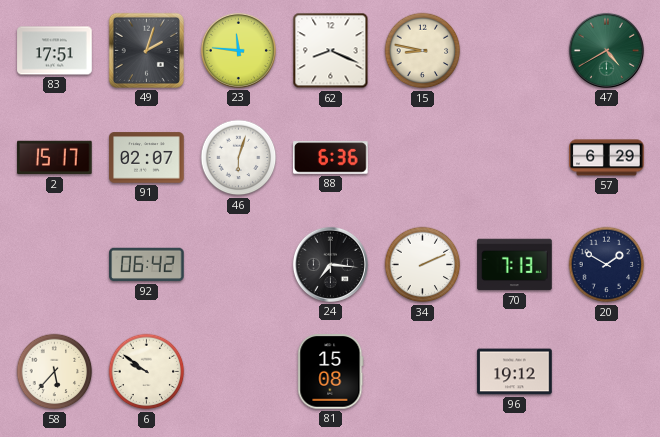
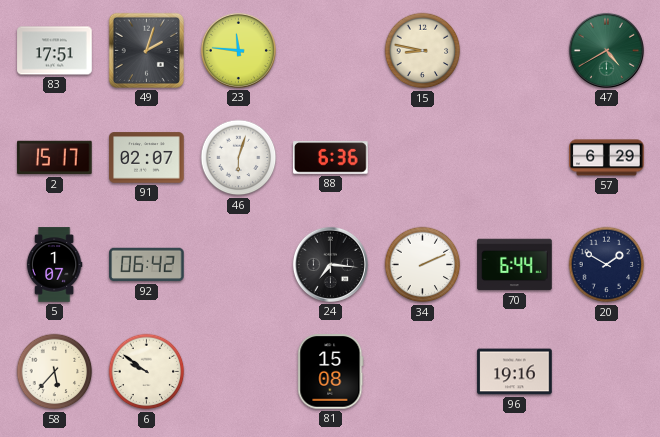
62: 8:19 -> none (331, 51)
5: none -> 1:07 (54, 265)
70: 7:13 -> 6:44 (515, 265)
96: 19:12 -> 19:16 (515, 372)
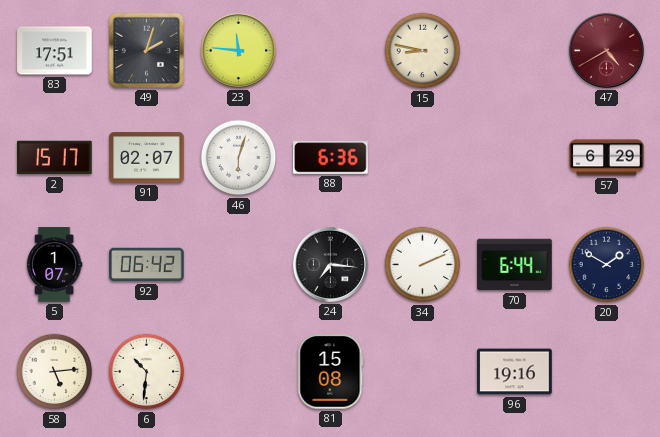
47 dial: green -> burgundy (606, 50)
58: 5:37 -> 5:14 (55, 372)
6: 9:51 -> 10:31 (147, 372)
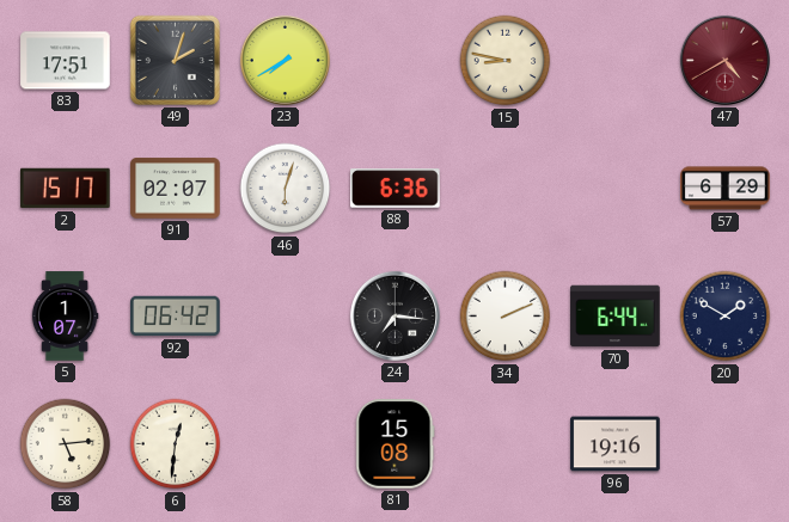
23: 11:46 -> 7:40 (285, 60)
6: 10:31 -> 12:31 (176, 444)
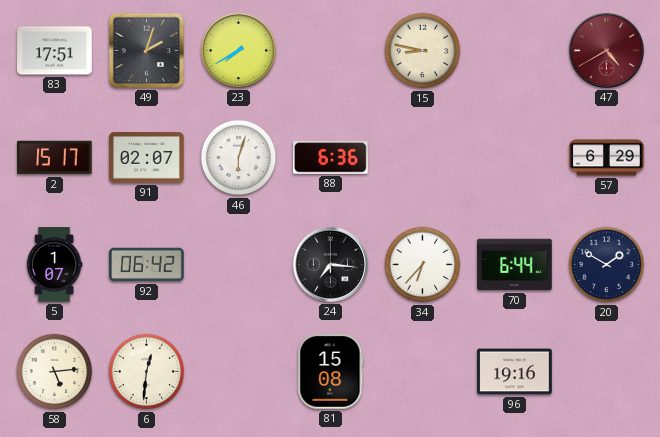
34: 2:11 -> 6:37 (423, 265)
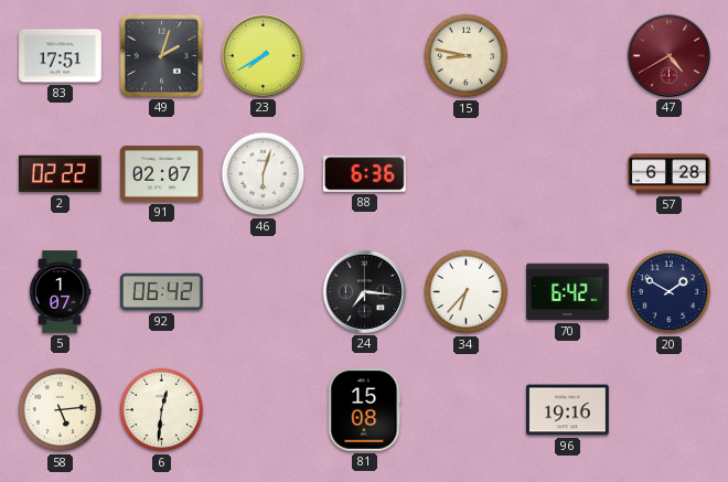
2: 15:17 -> 02:22 (61, 174)
57: 6:29 -> 6:28 (670, 174)
70: 6:44 -> 6:42 (568, 292)
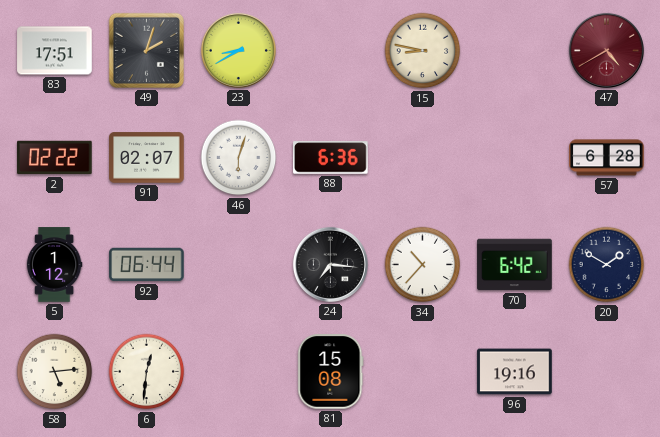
23: 7:40 -> 8:40 (238, 50)
5: 1:07 -> 1:12 (54, 265)
92: 06:42 -> 06:44 (147, 265)
34: 6:37 -> 10:37 (423, 265)
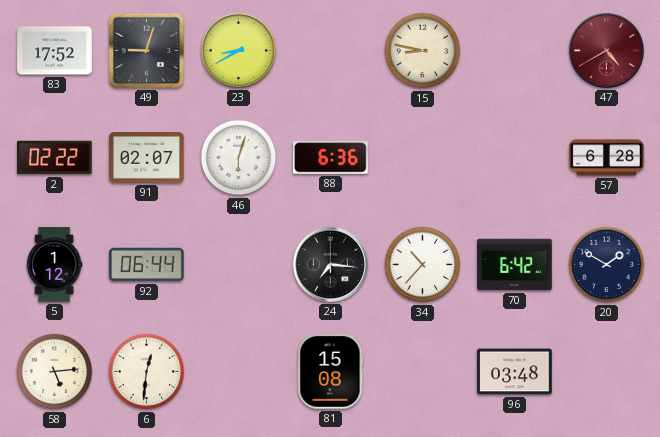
83: 17:51 -> 17:52 (55, 51)
49: 2:03 -> 9:03 (146, 50)
96: 19:16 -> 03:48 (515, 372)
